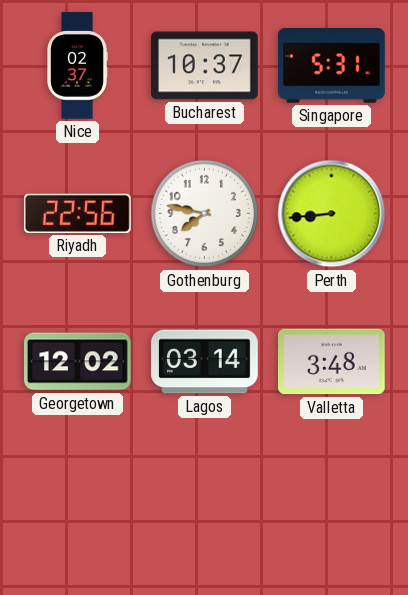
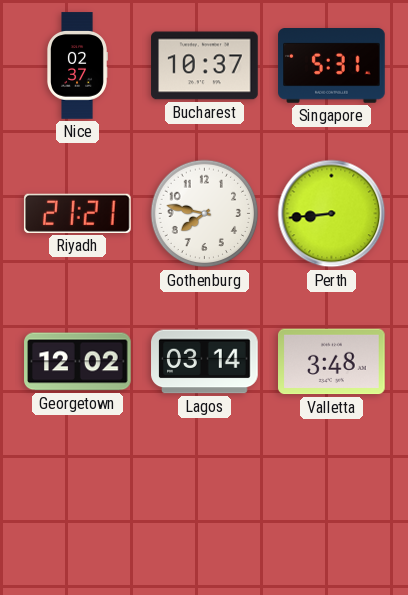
Riyadh: 22:56 -> 21:21 (78, 213)
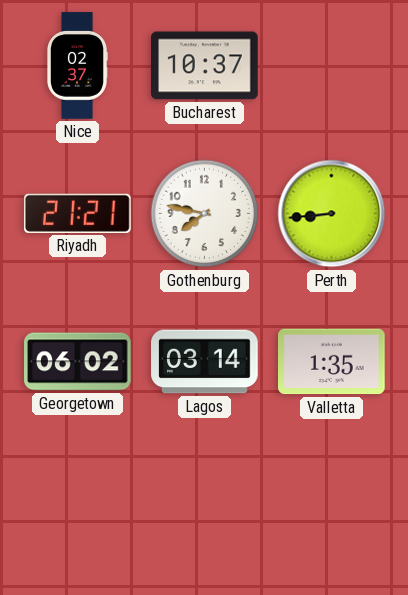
Singapore: 5:31 -> none (332, 66)
Georgetown: 12:02 -> 06:02 (78, 362)
Valletta: 3:48 -> 1:35 (332, 362)
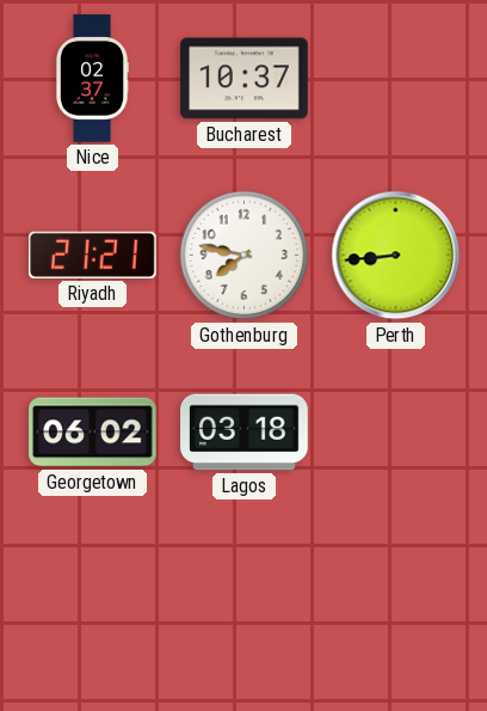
Lagos: 03:14 -> 03:18 (245, 433)
Valletta: 1:35 -> none (332, 362)
